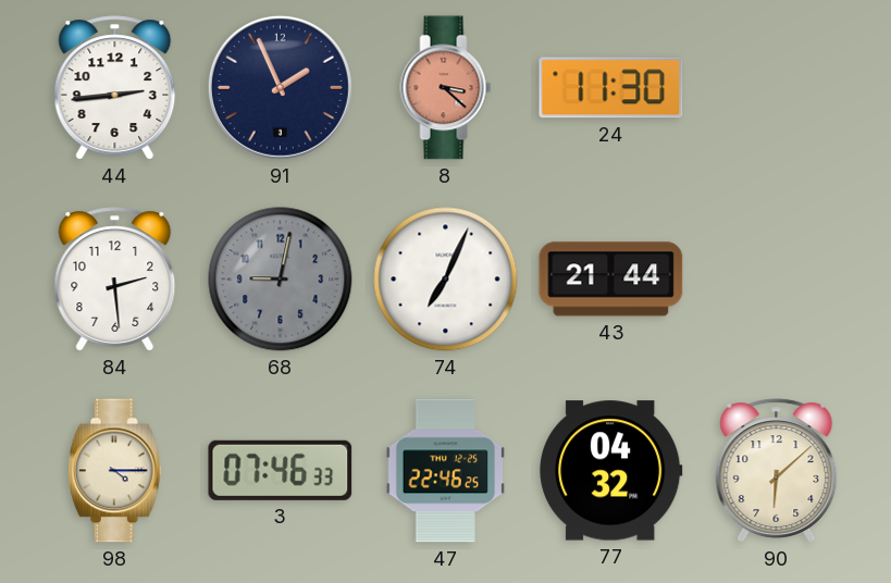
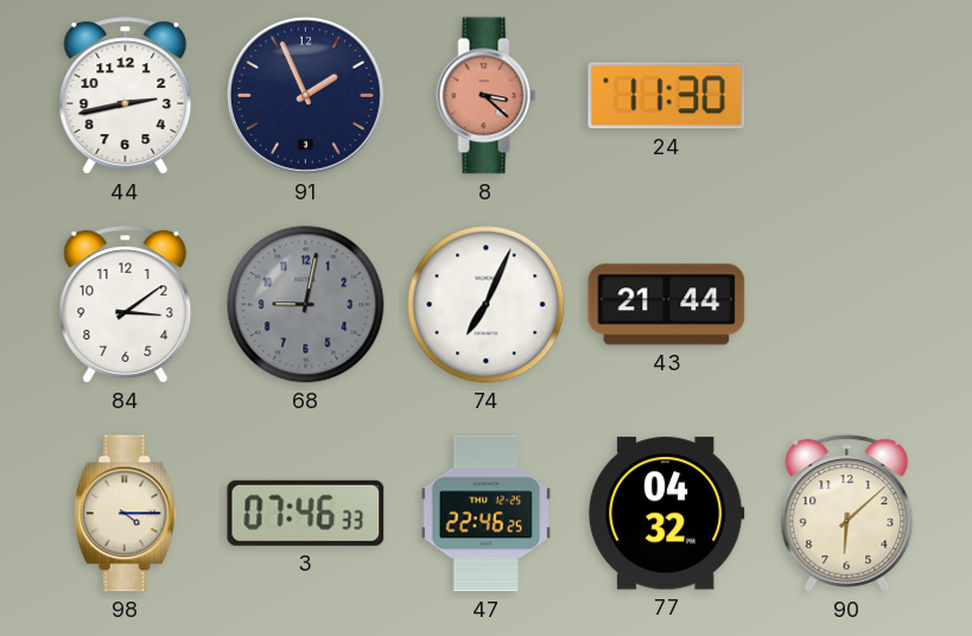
44: 2:44 -> 2:43 (126, 96)
84: 2:29 -> 3:09 (126, 305)
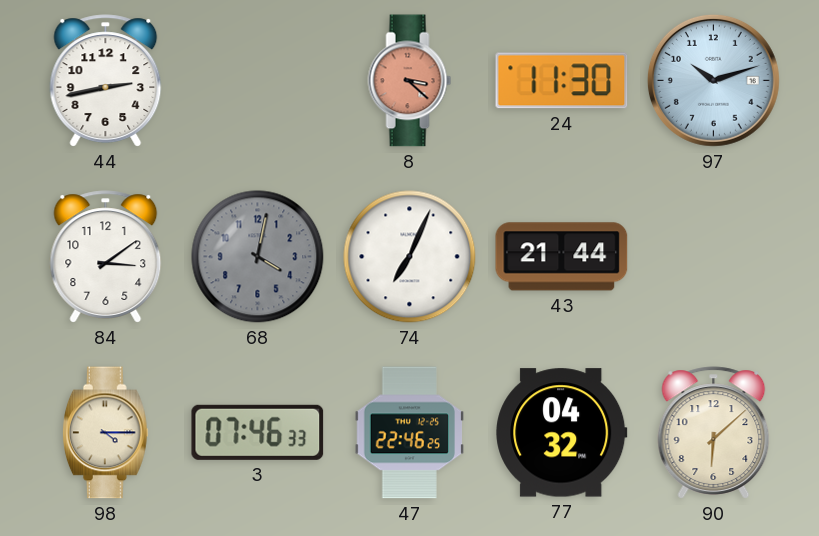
91: 1:56 -> none (305, 95)
97: none -> 10:12 (713, 80)
68: 9:02 -> 4:02 (258, 257)
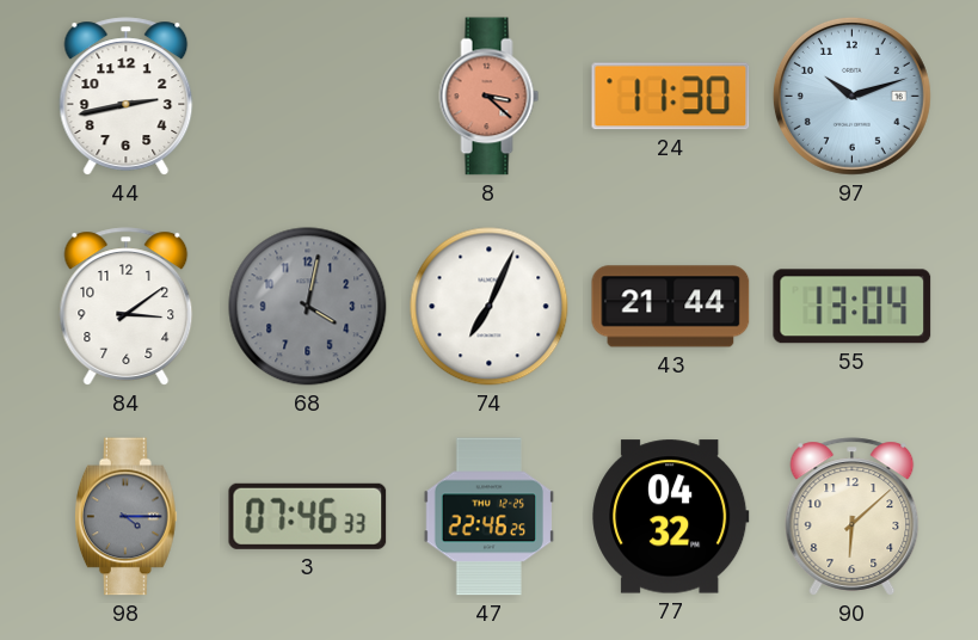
55: none -> 13:04 (853, 307)
98 dial: cream -> grey (125, 517)
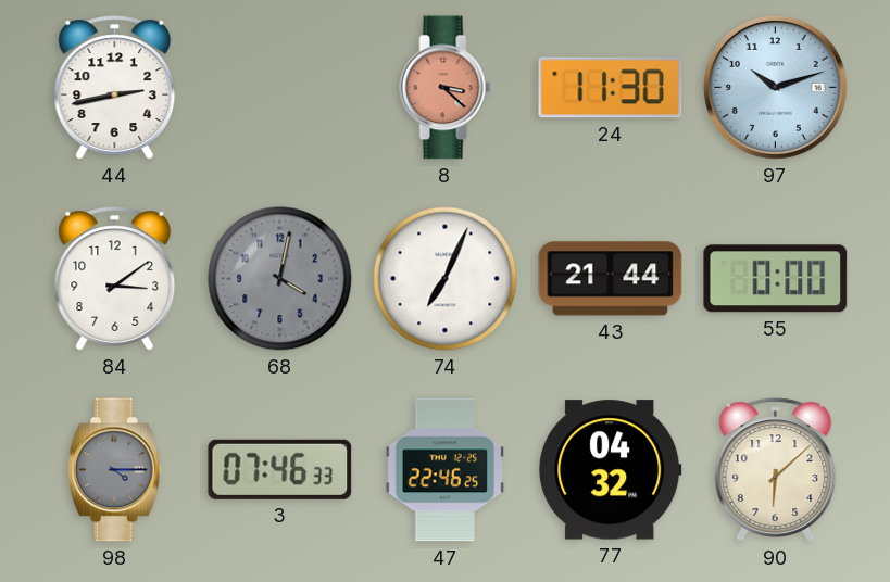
55: 13:04 -> 0:00 (776, 279)
